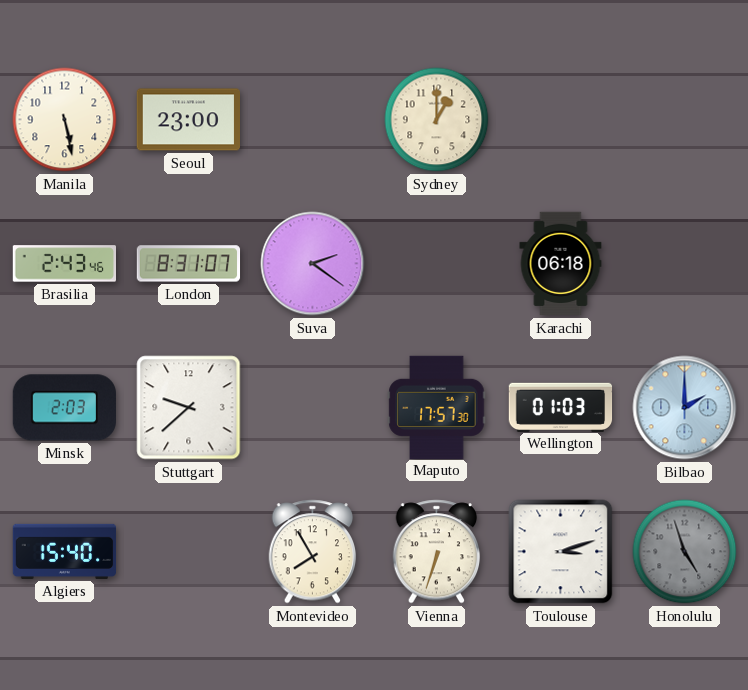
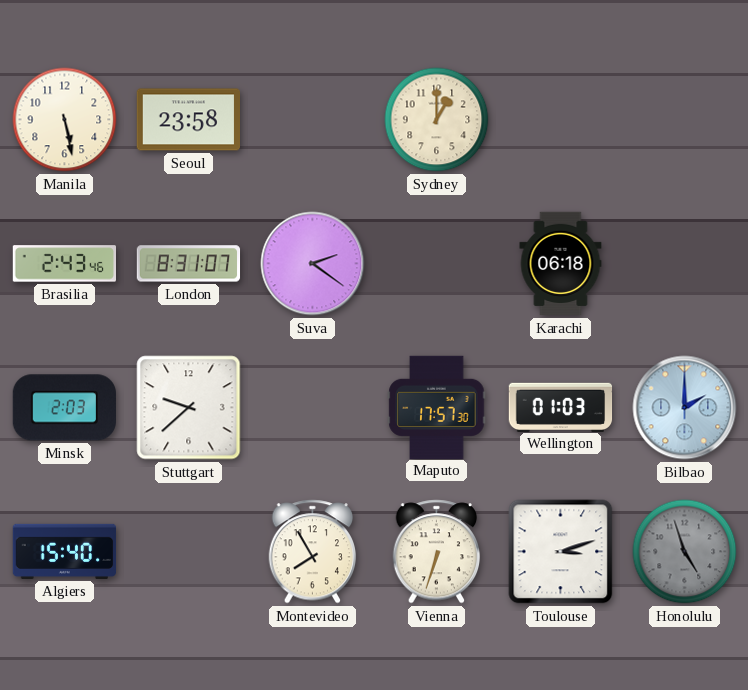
Seoul: 23:00 -> 23:58 (188, 120)
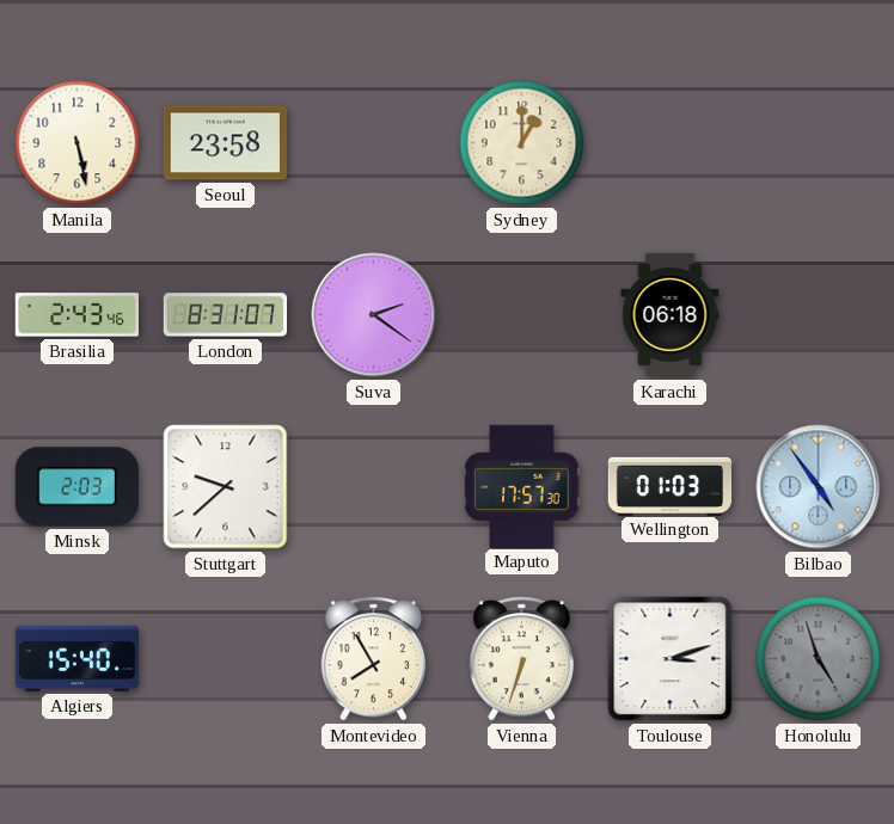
Bilbao: 2:00 -> 4:54 (819, 487)
